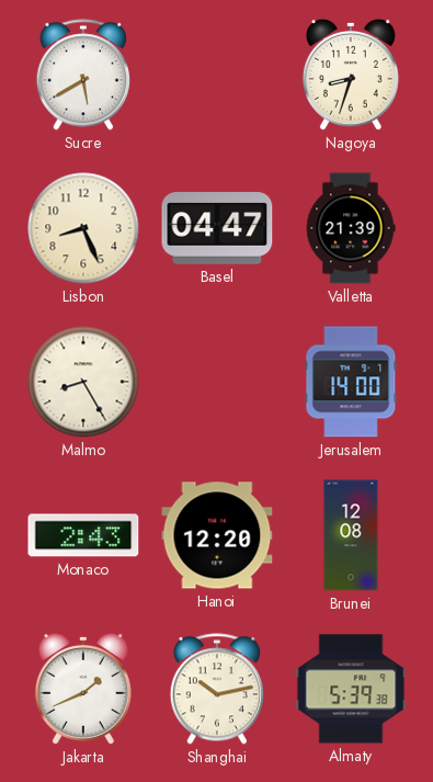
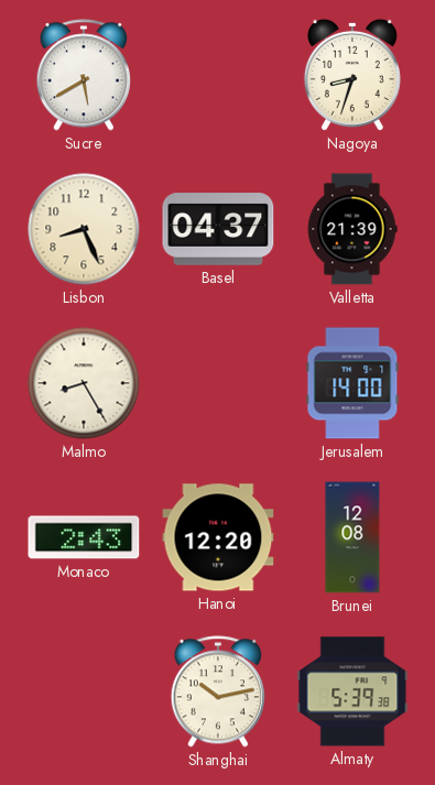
Basel: 04:47 -> 04:37 (218, 229)
Jakarta: 1:41 -> none (83, 689)
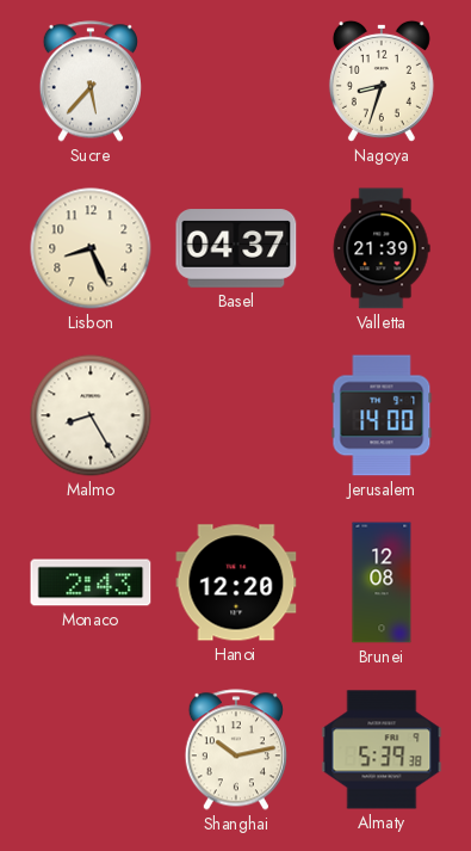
Sucre: 5:40 -> 5:37 (91, 81)
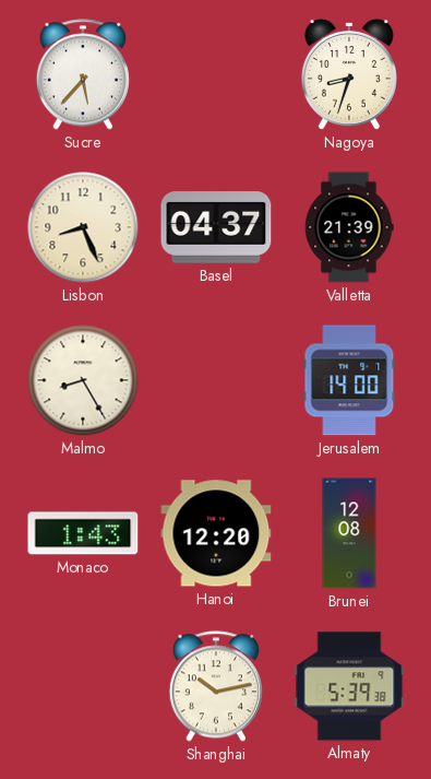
Monaco: 2:43 -> 1:43 (83, 533)
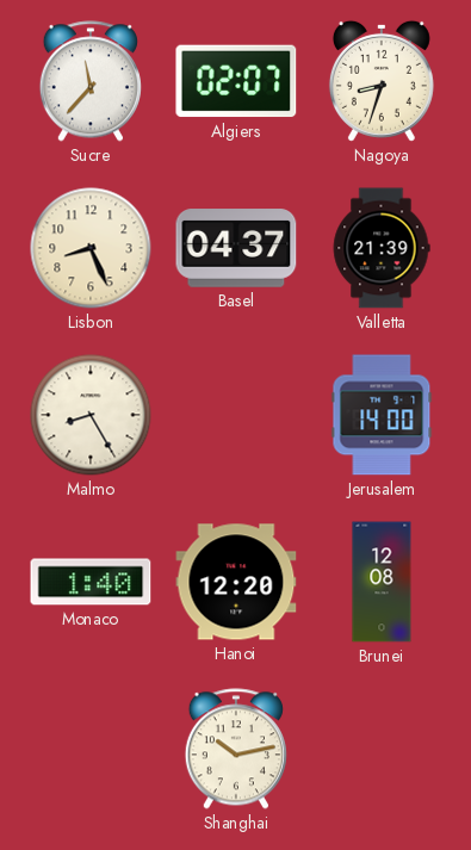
Sucre: 5:37 -> 11:37 (91, 81)
Algiers: none -> 02:07 (236, 81)
Monaco: 1:43 -> 1:40 (91, 582)
Almaty: 5:39 -> none (349, 686)
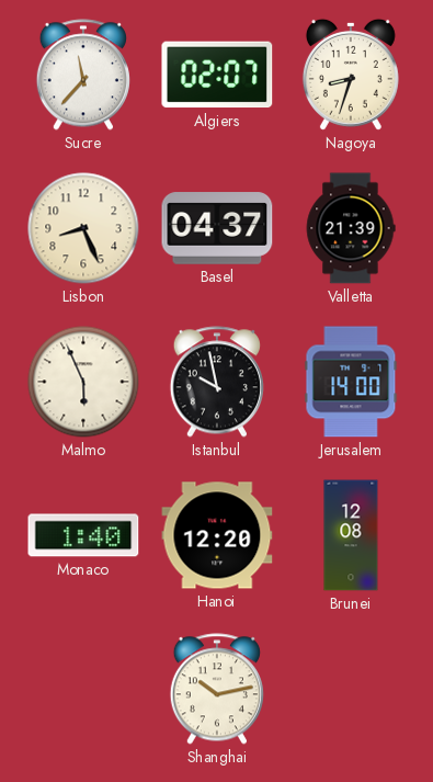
Malmo: 8:25 -> 5:56 (83, 382)
Istanbul: none -> 9:58 (217, 382)
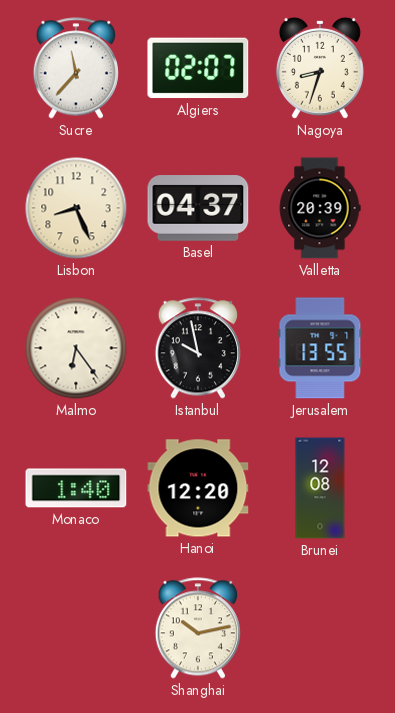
Valletta: 21:39 -> 20:39 (320, 208)
Malmo: 5:56 -> 6:24 (76, 348)
Jerusalem: 14:00 -> 13:55 (320, 348)
